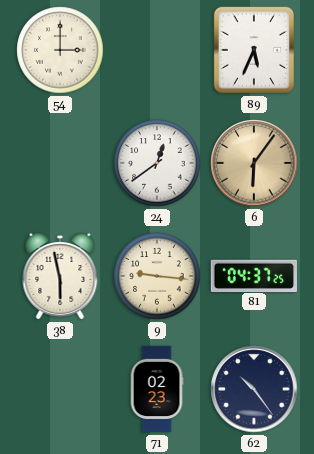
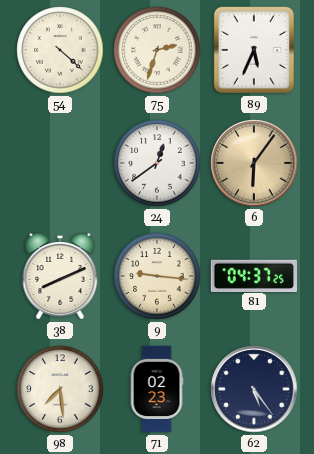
54: 3:00 -> 4:22 (60, 50)
75: none -> 2:33 (157, 50)
38: 5:58 -> 8:11 (60, 277)
98: none -> 7:29 (60, 389)
62: 10:24 -> 5:24 (254, 389)
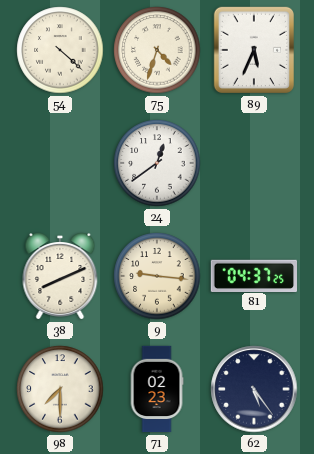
75: 2:33 -> 4:33 (157, 50)
6: 6:06 -> none (254, 163)
98: 7:29 -> 7:30 (60, 389)
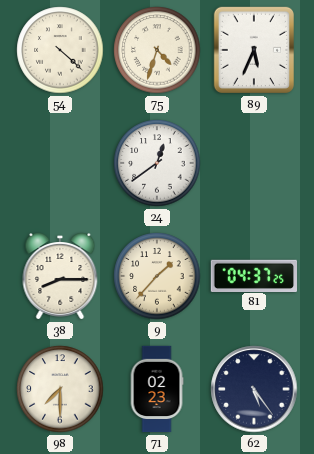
38: 8:11 -> 8:15 (60, 277)
9: 9:16 -> 1:37 (157, 276)
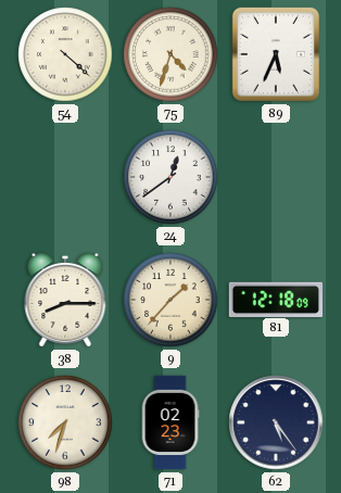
81: 04:37 -> 12:18 (275, 299)
98: 7:30 -> 7:33 (65, 422)
